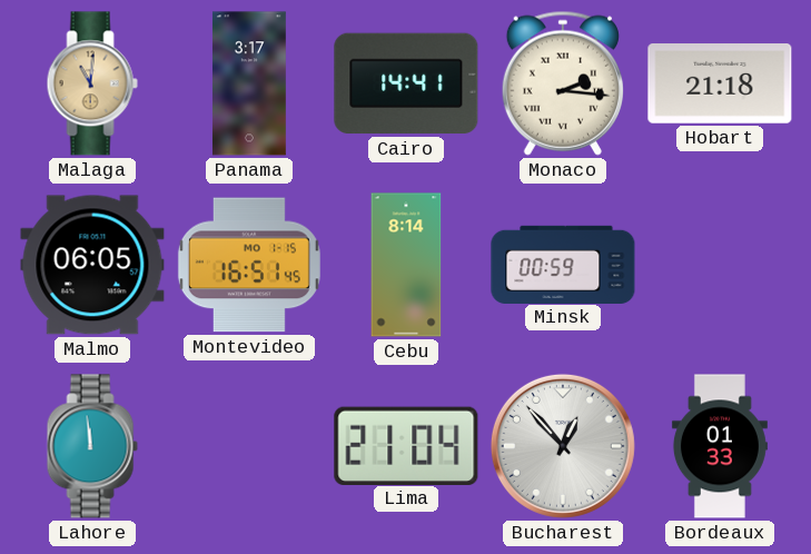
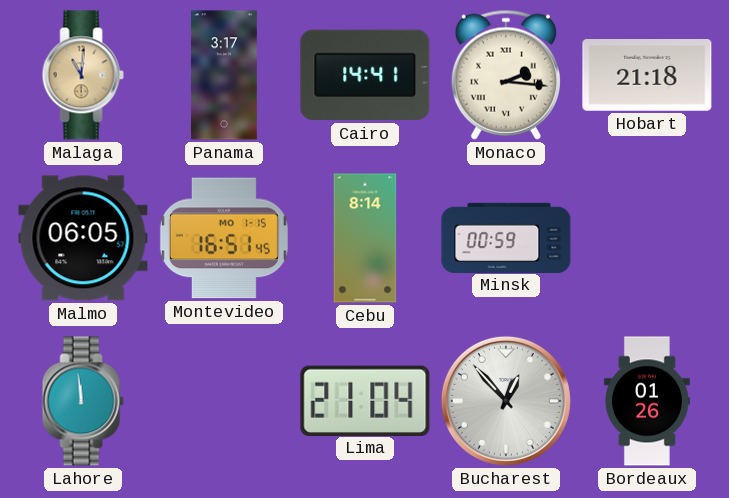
Bordeaux: 01:33 -> 01:26 (647, 401)
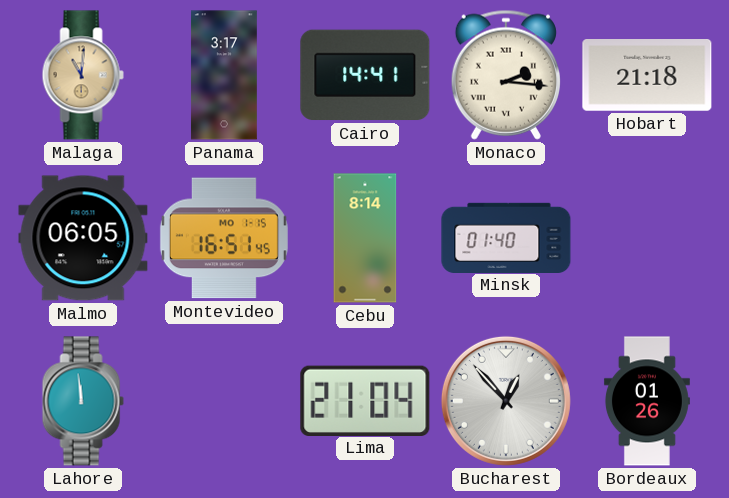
Minsk: 00:59 -> 01:40 (506, 237)
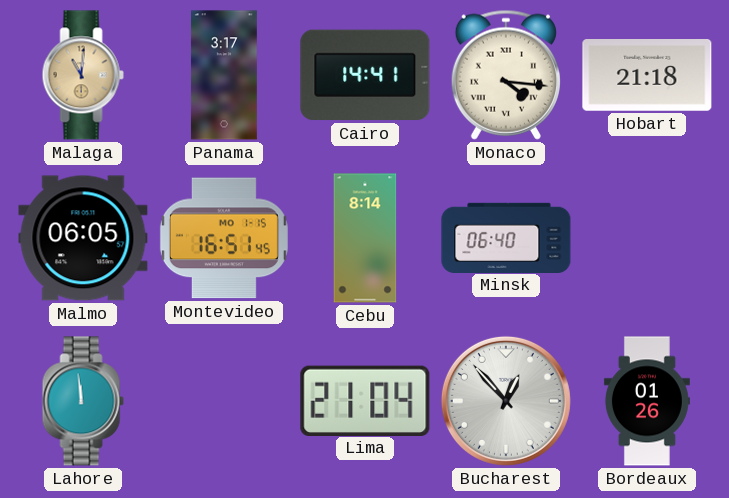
Monaco: 2:16 -> 4:16 (506, 75)
Minsk: 01:40 -> 06:40 (506, 237)
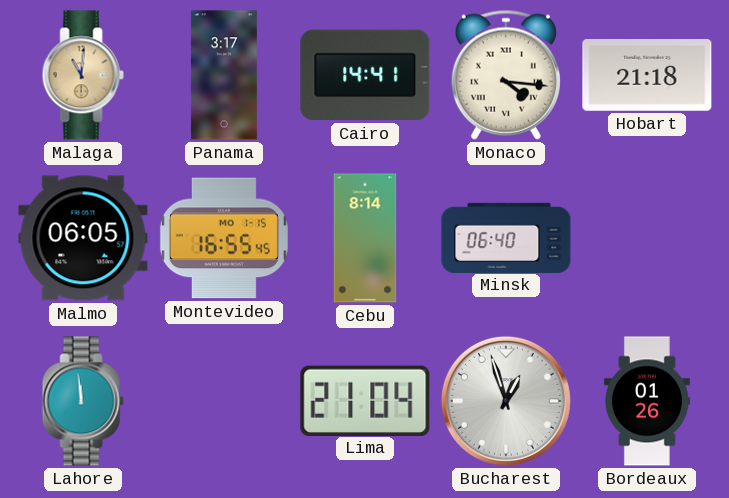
Montevideo: 16:51 -> 16:55 (224, 238)
Bucharest: 12:53 -> 12:57 (506, 401)
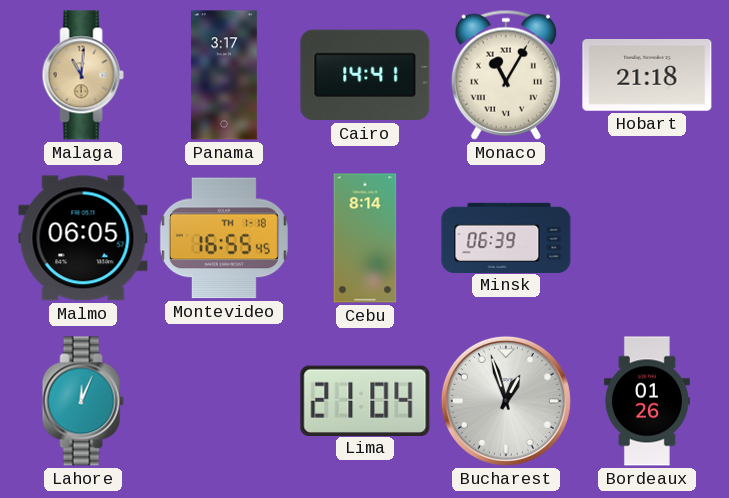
Monaco: 4:16 -> 11:05 (506, 75)
Montevideo date: MO 1-15 -> TH 1-18 (224, 238)
Minsk: 06:40 -> 06:39 (506, 237)
Lahore: 11:59 -> 12:04 (83, 401)
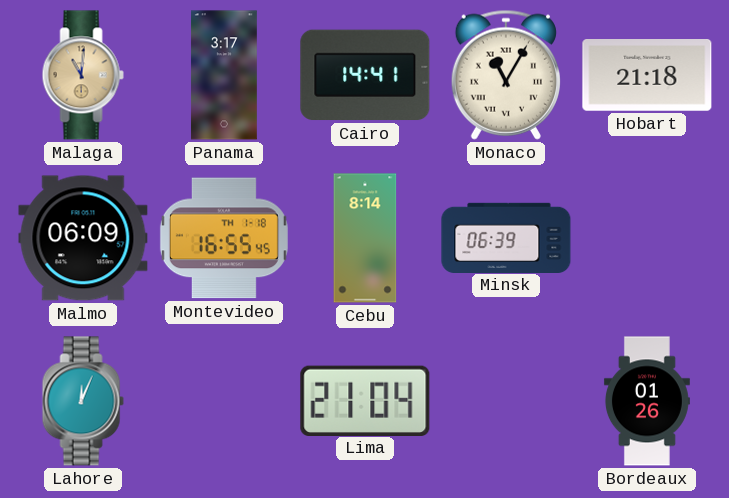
Malmo: 06:05 -> 06:09 (83, 238)
Bucharest: 12:57 -> none (506, 401)
